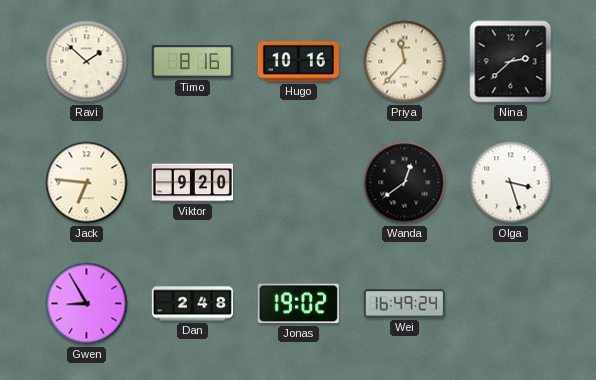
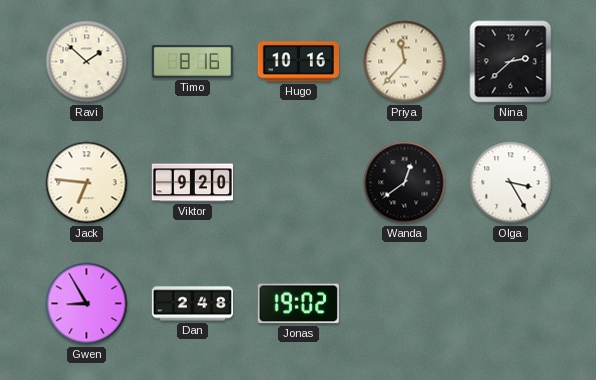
Olga: 3:27 -> 3:25 (511, 183)
Wei: 16:49 -> none (404, 304)
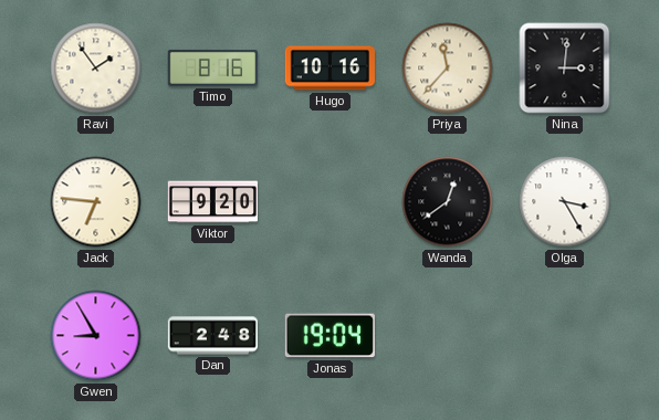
Ravi: 1:52 -> 1:54 (96, 69)
Nina: 2:38 -> 3:01 (565, 69)
Jonas: 19:02 -> 19:04 (329, 336)
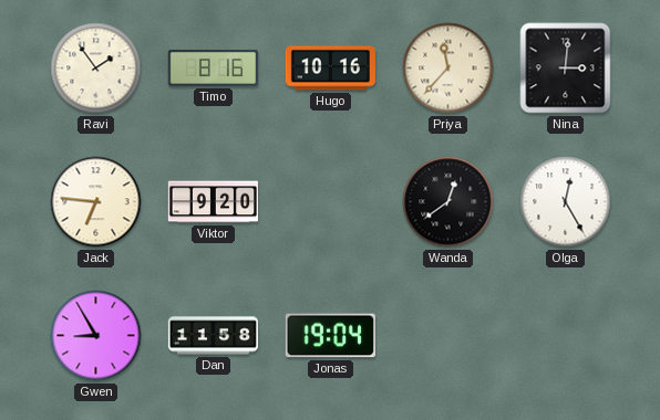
Olga: 3:25 -> 12:25 (566, 202)
Dan: 2:48 -> 11:58 (214, 336)
